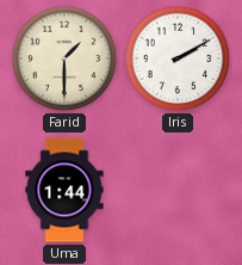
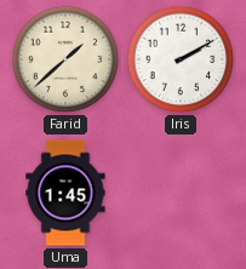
Farid: 1:30 -> 1:38 (65, 59)
Uma: 1:44 -> 1:45 (65, 193)
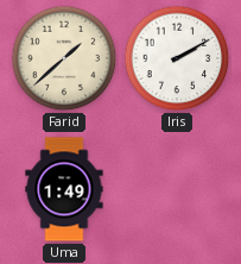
Uma: 1:45 -> 1:49 (64, 189)
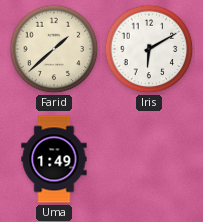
Iris: 2:10 -> 6:10 (149, 49)
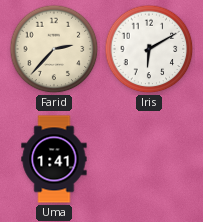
Farid: 1:38 -> 2:37 (54, 49)
Uma: 1:49 -> 1:41 (54, 159)
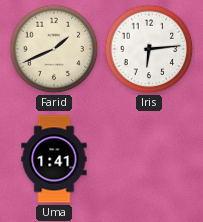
Farid: 2:37 -> 1:41 (54, 49)
Iris: 6:10 -> 6:14 (149, 49)
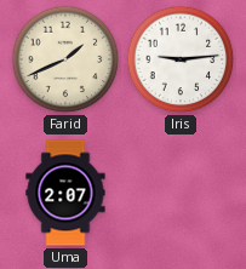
Iris: 6:14 -> 9:14 (181, 59)
Uma: 1:41 -> 2:07 (65, 193)
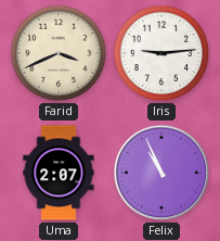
Farid: 1:41 -> 3:41 (59, 53)
Felix: none -> 10:56 (161, 173)
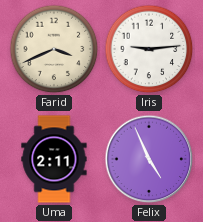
Uma: 2:07 -> 2:11 (54, 159)
Felix: 10:56 -> 4:56 (149, 159)
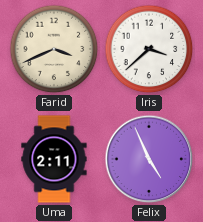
Iris: 9:14 -> 3:38 (149, 49)
